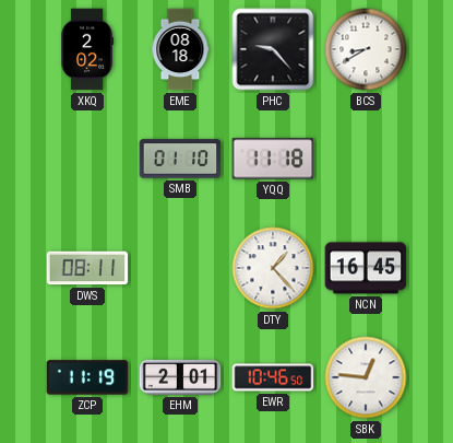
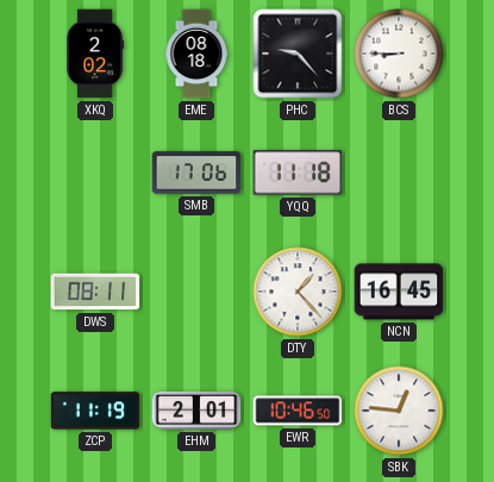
BCS: 8:40 -> 8:45 (399, 54)
SMB: 01:10 -> 17:06 (196, 173)
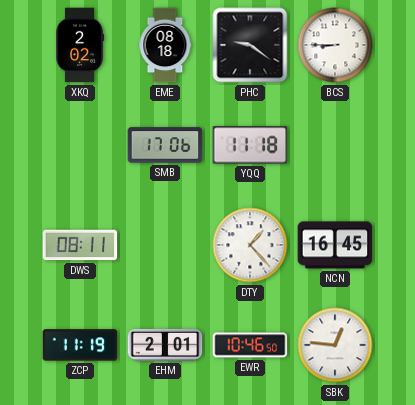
PHC: 9:23 -> 9:21 (250, 45)
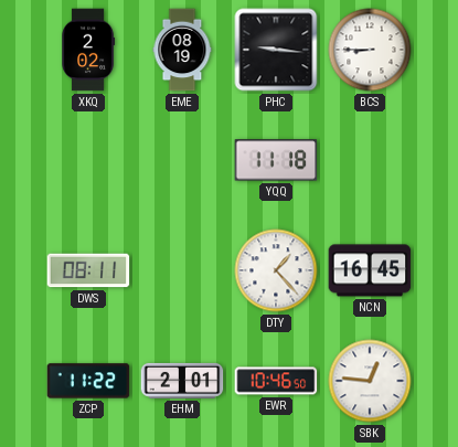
EME: 08:18 -> 08:19 (182, 50)
PHC: 9:21 -> 9:16 (276, 50)
SMB: 17:06 -> none (165, 145)
ZCP: 11:19 -> 11:22 (88, 381)
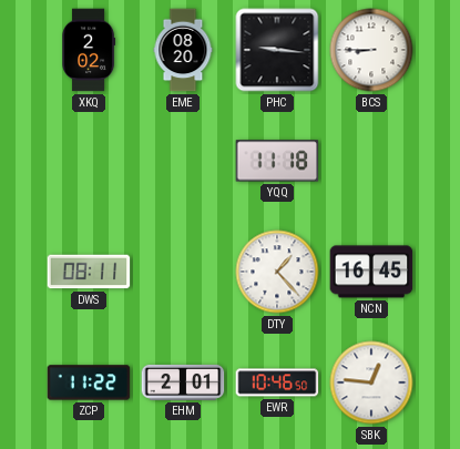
EME: 08:19 -> 08:20 (183, 50)
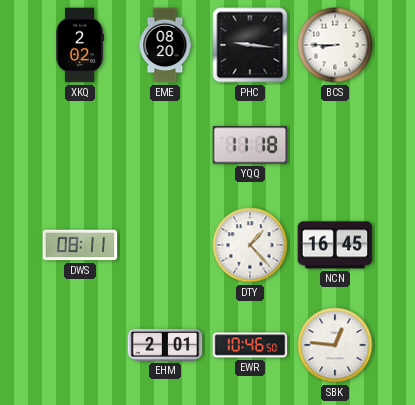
ZCP: 11:22 -> none (89, 382)
